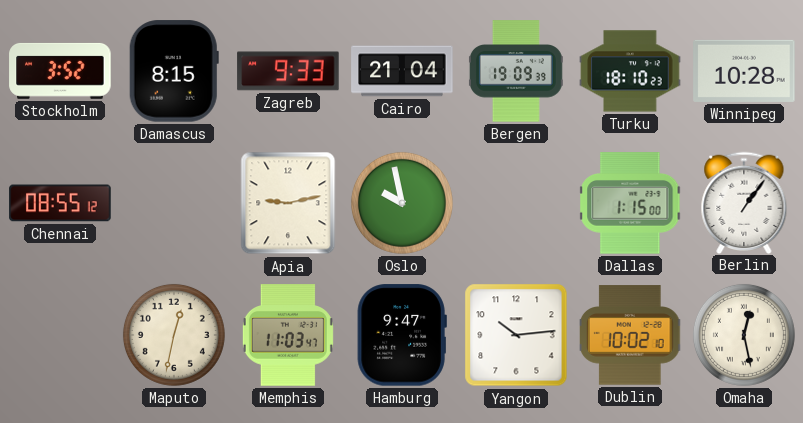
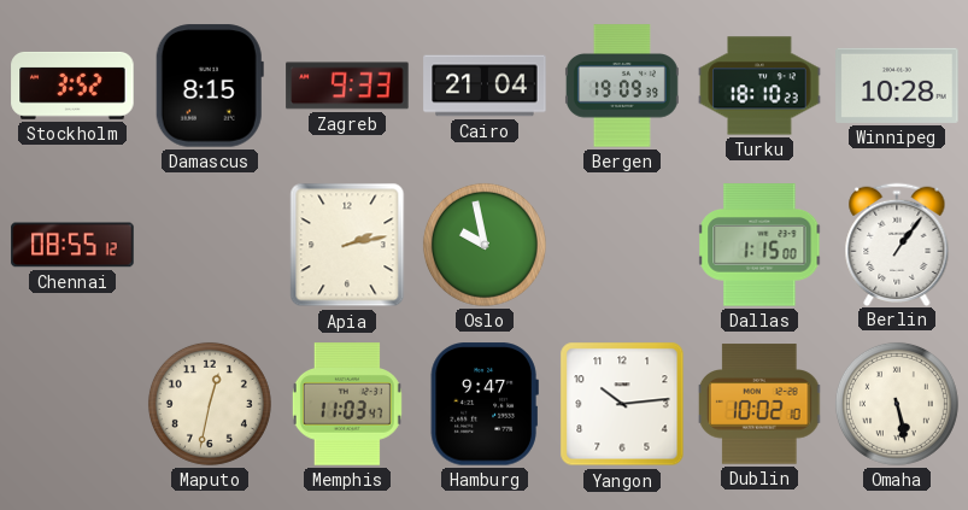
Apia: 9:13 -> 2:13 (347, 245)
Omaha: 12:28 -> 5:28 (897, 404)
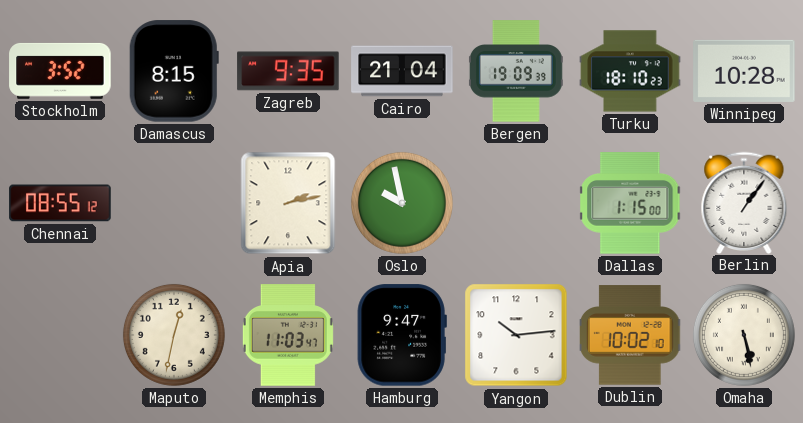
Zagreb: 9:33 -> 9:35 (288, 71)
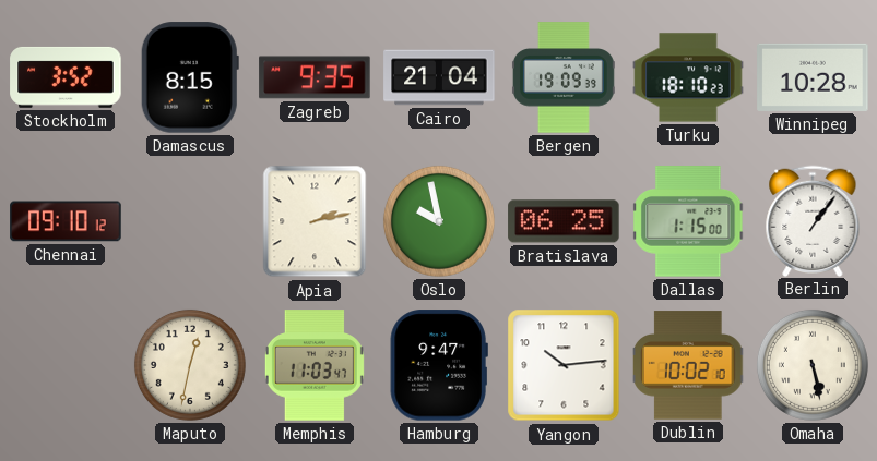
Chennai: 08:55 -> 09:10 (66, 221)
Bratislava: none -> 06:25 (564, 221)
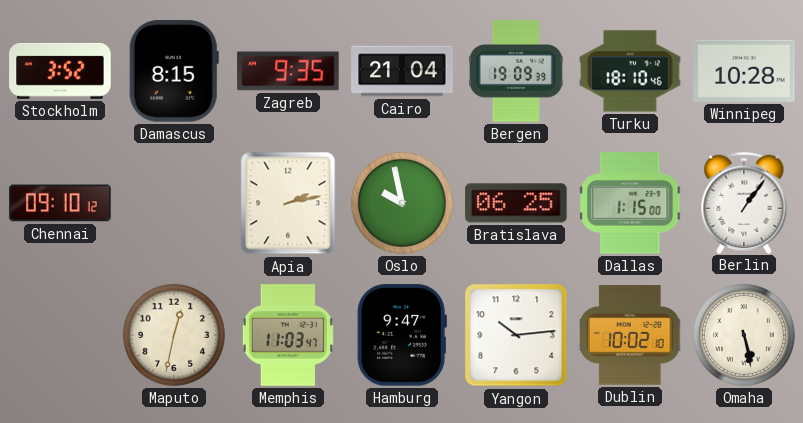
Turku: 18:10:23 -> 18:10:46 (630, 71)
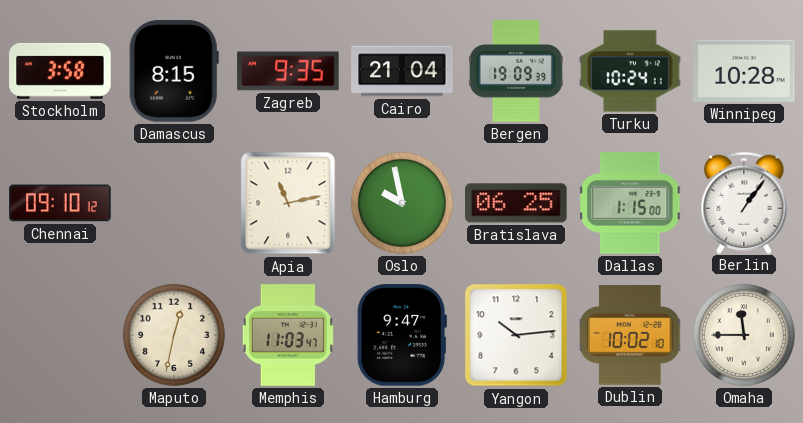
Stockholm: 3:52 -> 3:58 (60, 71)
Turku: 18:10 -> 10:24 (630, 71)
Apia: 2:13 -> 11:13 (288, 203)
Omaha: 5:28 -> 11:45 (744, 335)
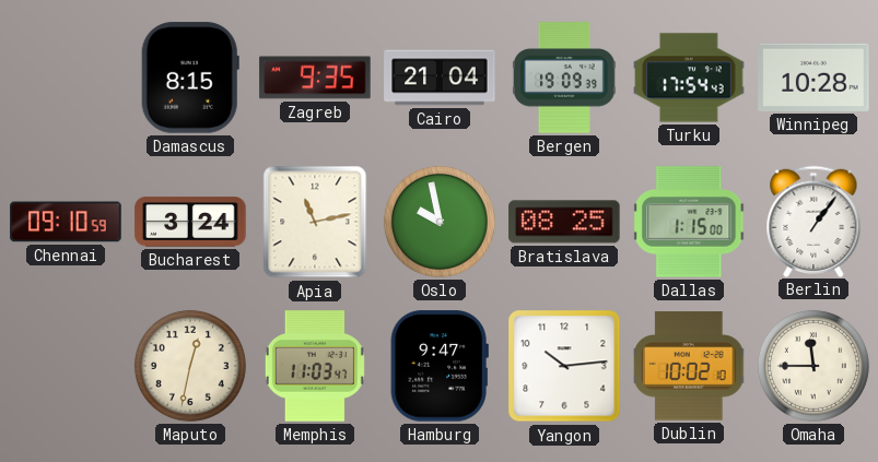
Stockholm: 3:58 -> none (60, 71)
Turku: 10:24 -> 17:54 (689, 78)
Chennai: 09:10:12 -> 09:10:59 (66, 222)
Bucharest: none -> 3:24 (190, 222)
Bratislava: 06:25 -> 08:25 (564, 222)
